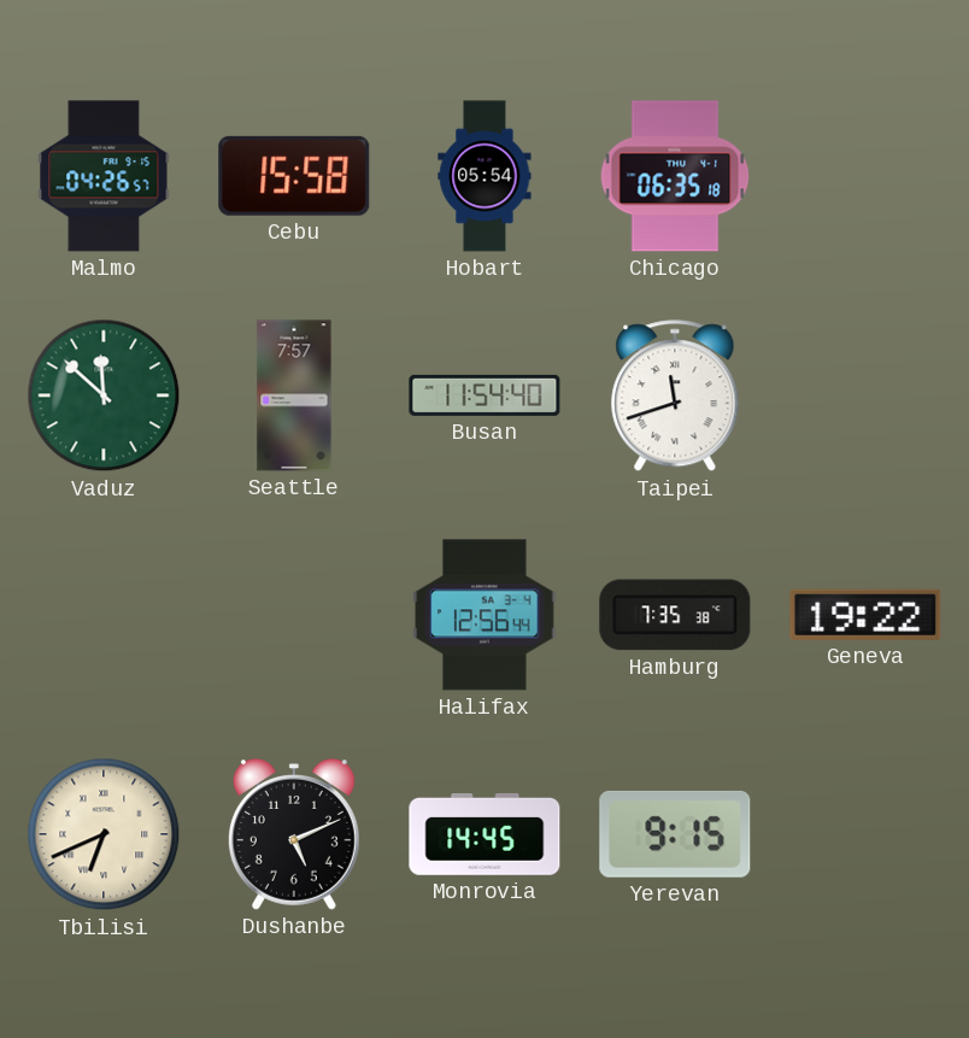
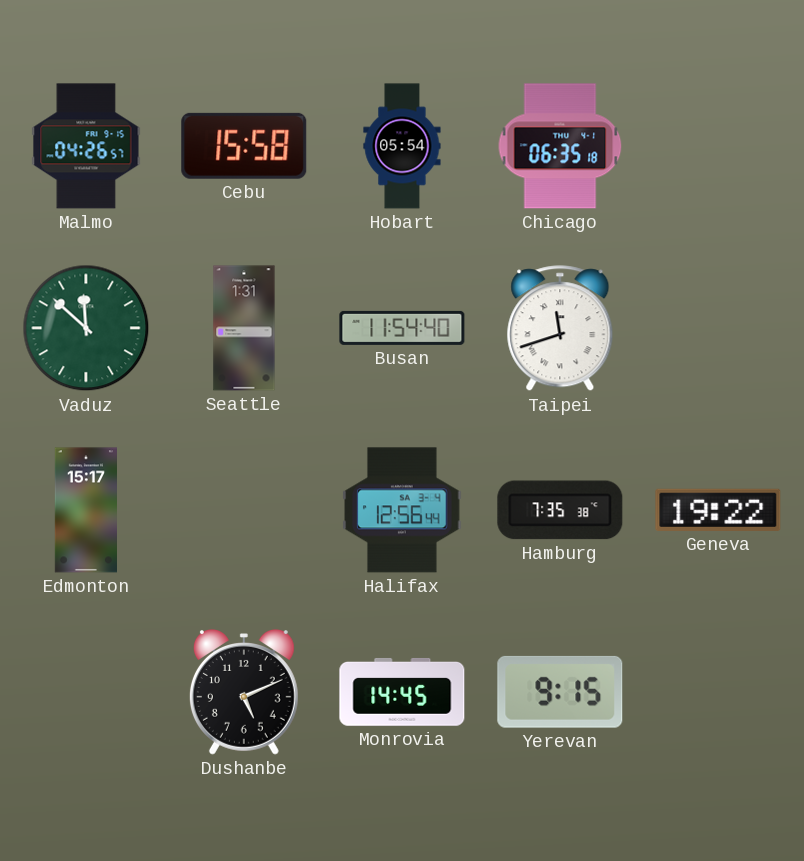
Seattle: 7:57 -> 1:31 (244, 328)
Edmonton: none -> 15:17 (85, 510)
Tbilisi: 6:41 -> none (104, 834)
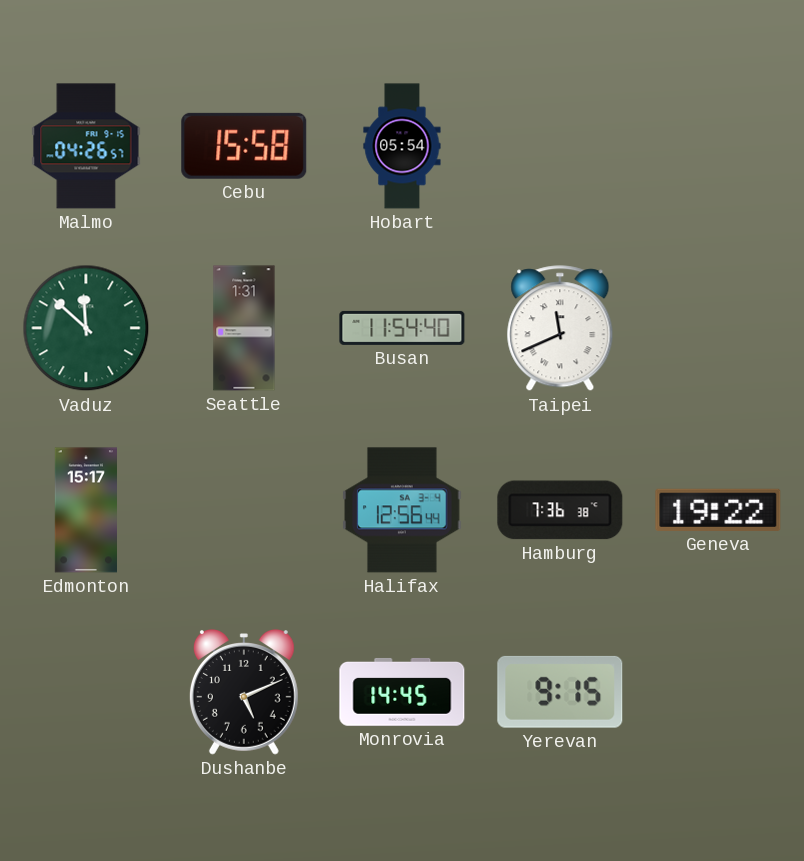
Chicago: 06:35 -> none (560, 146)
Taipei: 11:42 -> 11:41 (560, 329)
Hamburg: 7:35 -> 7:36 (560, 510)
